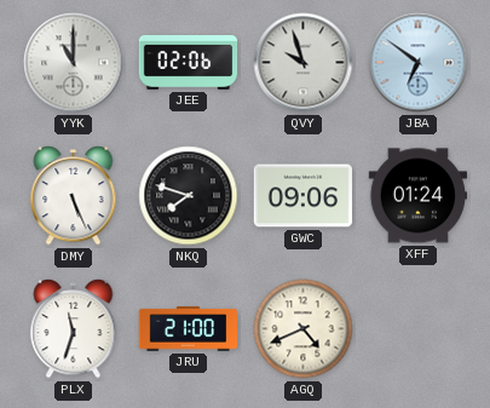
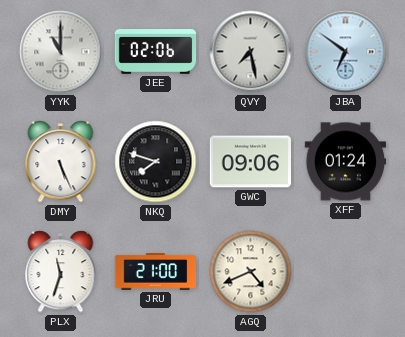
QVY: 9:57 -> 7:28 (251, 52)
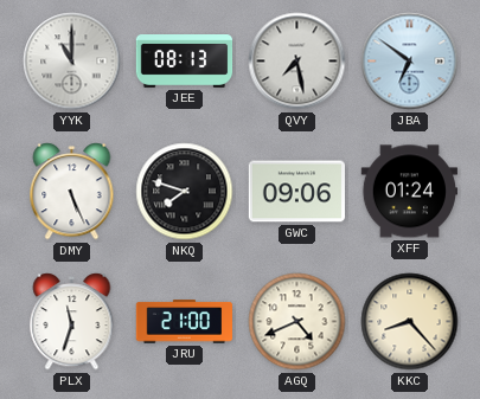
JEE: 02:06 -> 08:13 (185, 62)
KKC: none -> 8:23 (410, 322)
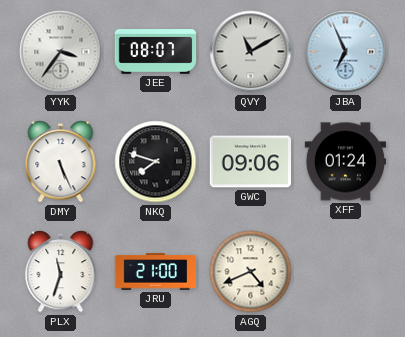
YYK: 11:00 -> 3:36 (61, 52)
JEE: 08:13 -> 08:07 (156, 52)
QVY: 7:28 -> 11:10 (251, 52)
JBA: 6:51 -> 6:56 (346, 52)
KKC: 8:23 -> none (410, 322)
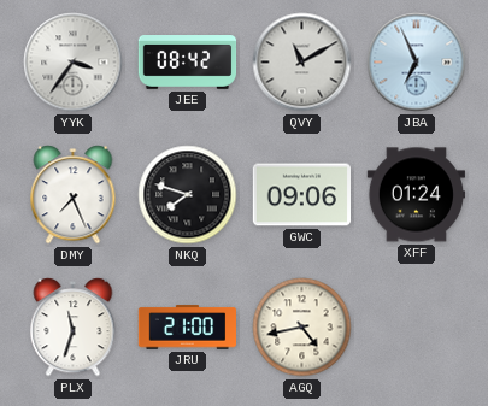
JEE: 08:07 -> 08:42 (188, 63)
DMY: 5:26 -> 7:26 (74, 195)
AGQ: 4:41 -> 4:43 (302, 328)
